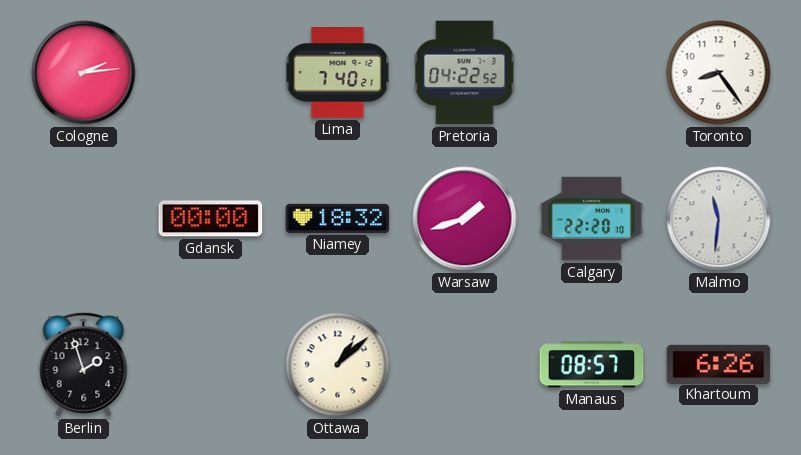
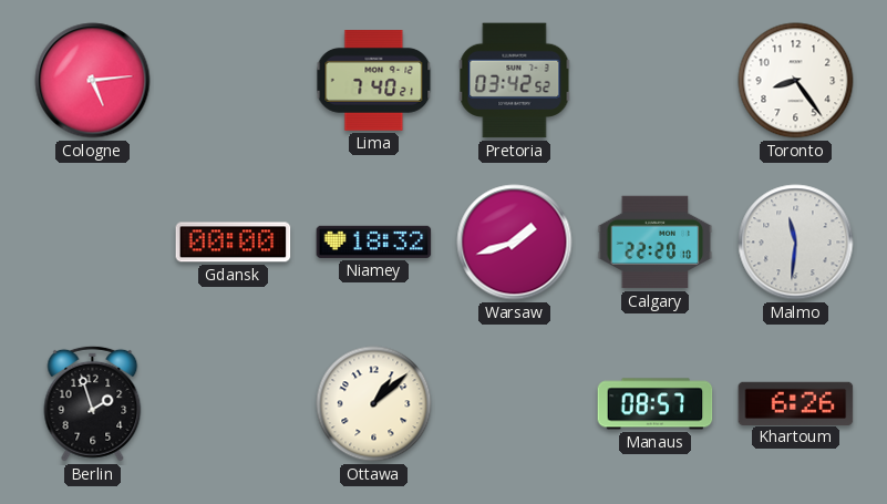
Cologne: 2:14 -> 5:14 (93, 81)
Pretoria: 04:22 -> 03:42 (515, 81)
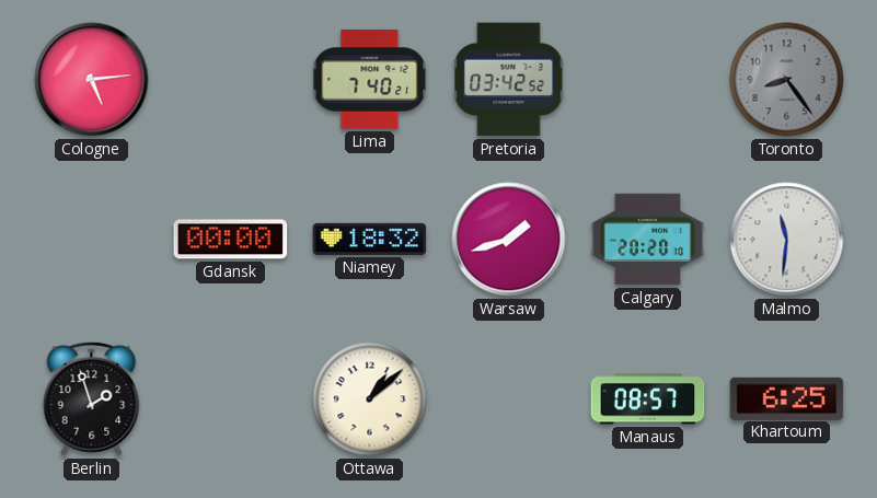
Toronto dial: white -> grey (787, 80)
Calgary: 22:20 -> 20:20 (648, 240)
Khartoum: 6:26 -> 6:25 (787, 398)
